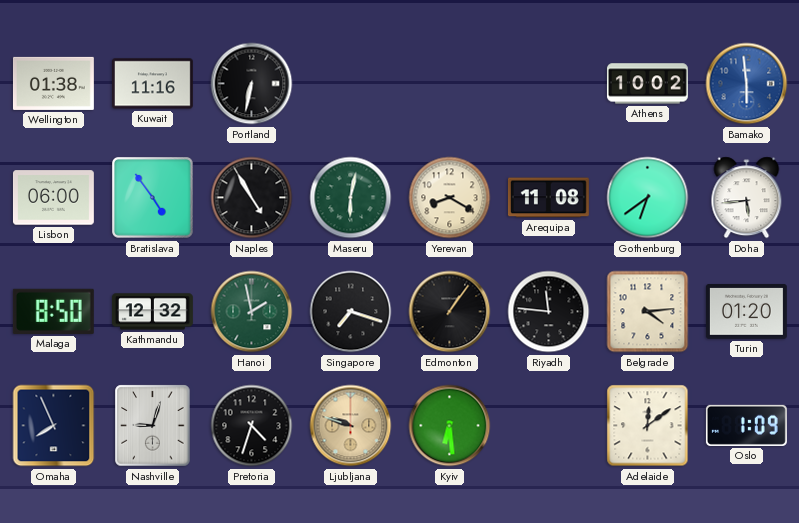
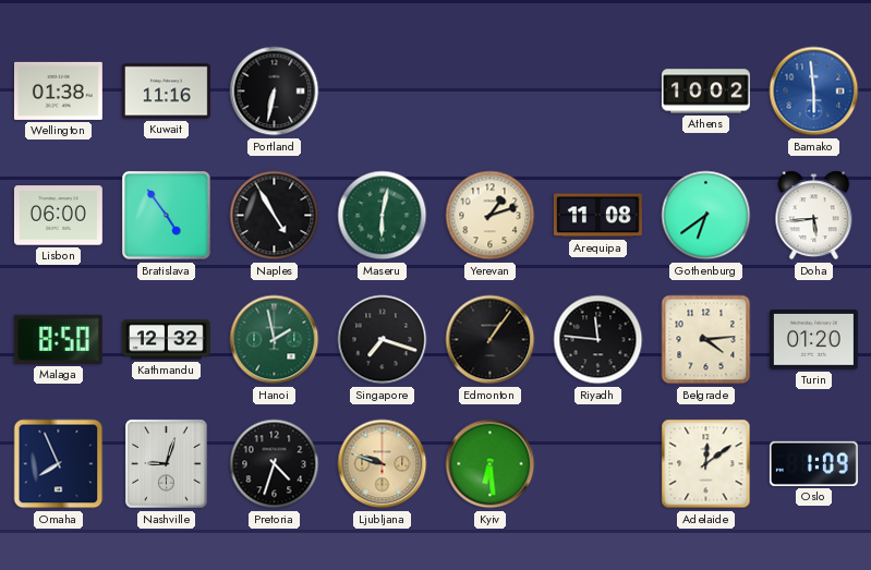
Yerevan: 8:20 -> 1:12 (491, 216)
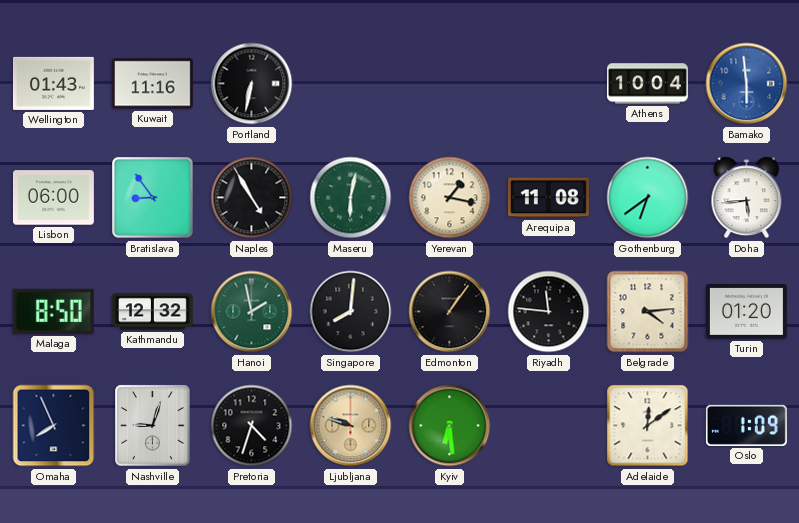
Wellington: 01:38 -> 01:43 (53, 83)
Athens: 10:02 -> 10:04 (647, 84)
Bratislava: 4:54 -> 8:54 (153, 198)
Yerevan: 1:12 -> 1:17 (450, 198)
Singapore: 7:18 -> 8:01 (351, 312)
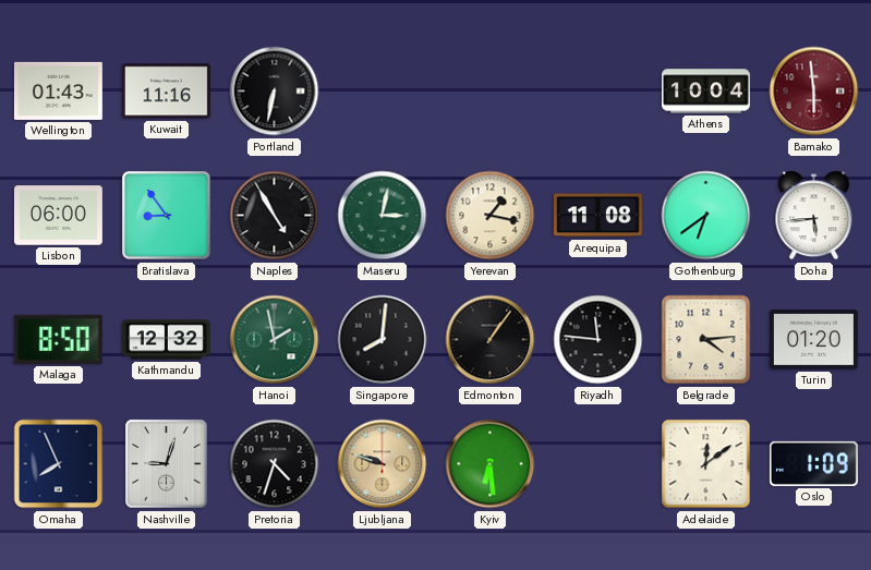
Bamako dial: blue -> burgundy (814, 92)
Maseru: 6:02 -> 3:02 (383, 216)
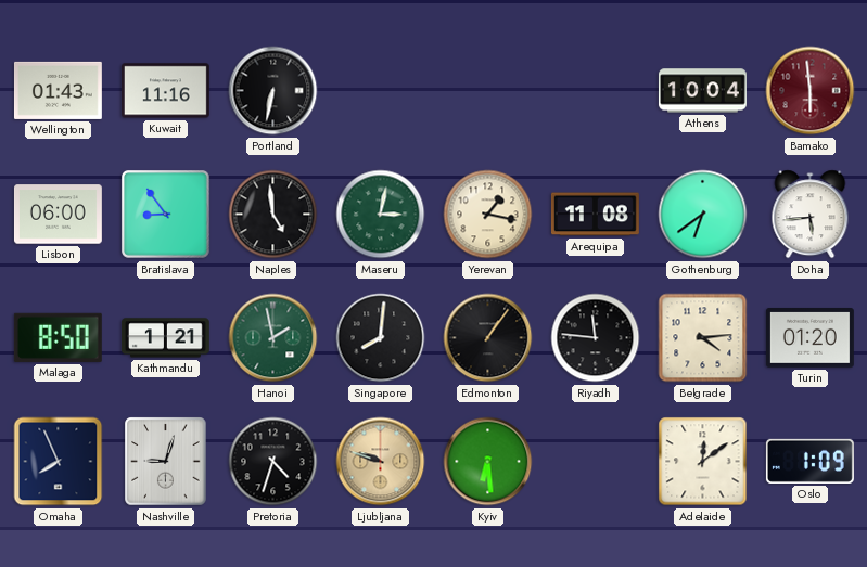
Naples: 4:55 -> 4:59 (273, 215)
Kathmandu: 12:32 -> 1:21 (165, 338)
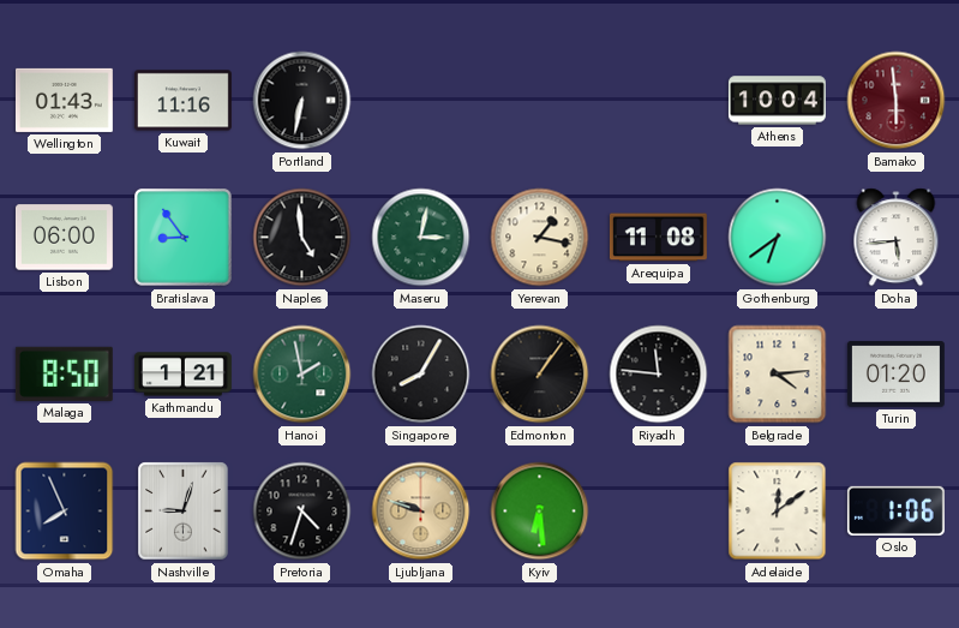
Singapore: 8:01 -> 8:05 (421, 375)
Oslo: 1:09 -> 1:06 (895, 510)
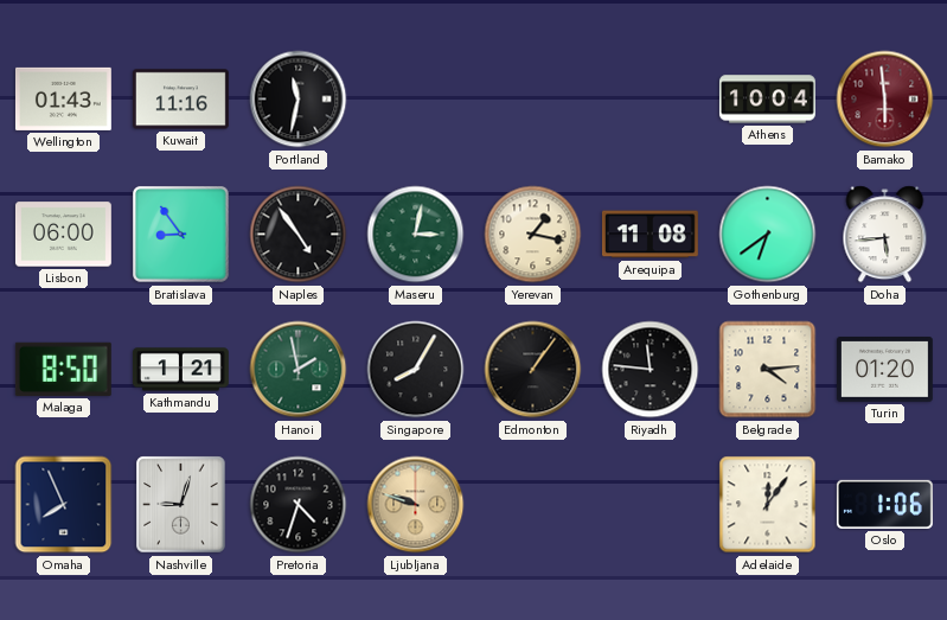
Portland: 6:32 -> 11:32 (299, 100)
Naples: 4:59 -> 4:54 (299, 235)
Kyiv: 6:29 -> none (540, 512)
Adelaide: 12:09 -> 12:06 (768, 505)
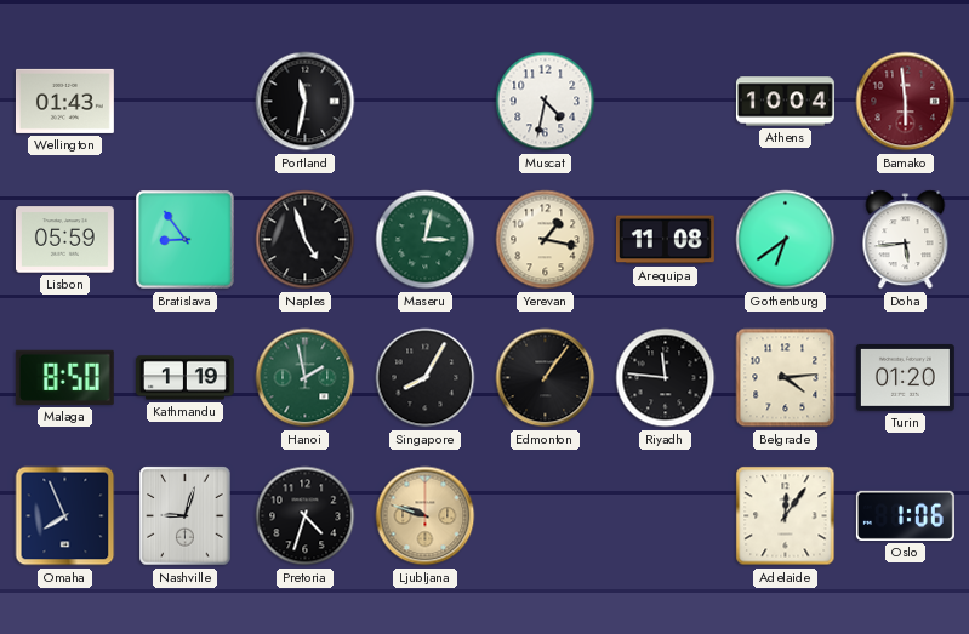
Kuwait: 11:16 -> none (180, 100)
Muscat: none -> 4:32 (546, 102)
Lisbon: 06:00 -> 05:59 (64, 240)
Naples: 4:54 -> 4:57 (306, 240)
Kathmandu: 1:21 -> 1:19 (184, 378)
